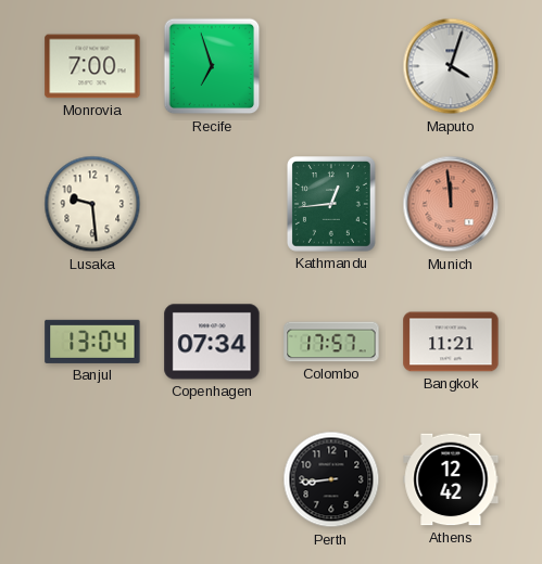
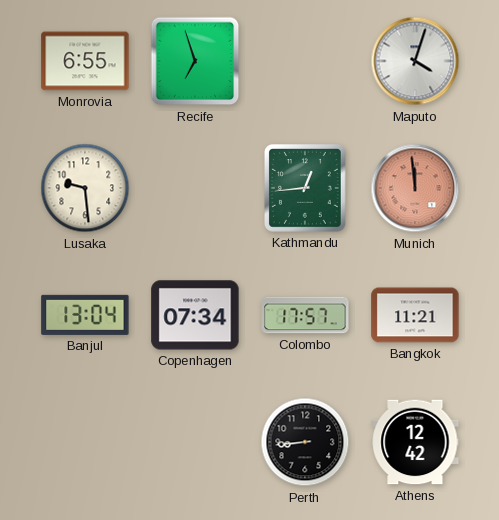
Monrovia: 7:00 -> 6:55 (85, 61)
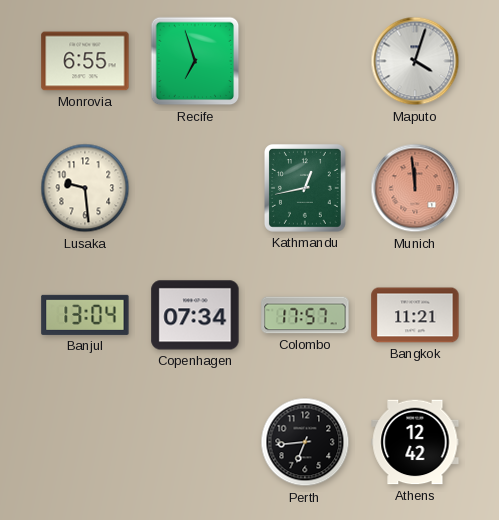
Kathmandu: 12:44 -> 12:43 (306, 189)
Perth: 8:44 -> 6:44 (305, 442)
